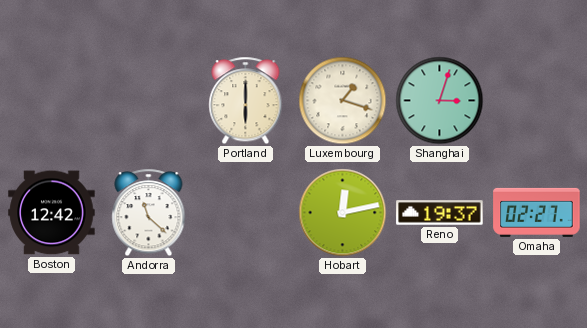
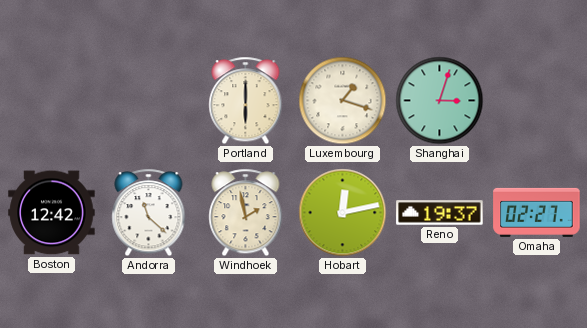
Windhoek: none -> 1:58 (246, 213)
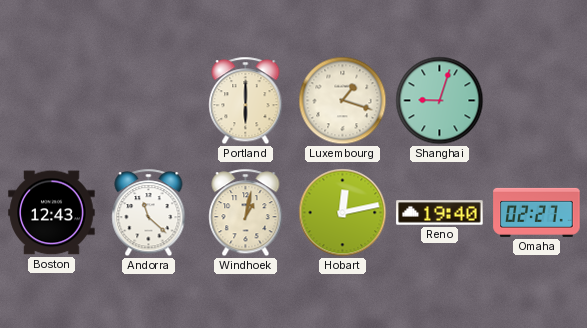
Shanghai: 3:03 -> 9:03 (440, 101)
Boston: 12:42 -> 12:43 (52, 213)
Windhoek: 1:58 -> 1:02 (246, 213)
Reno: 19:37 -> 19:40 (440, 213)
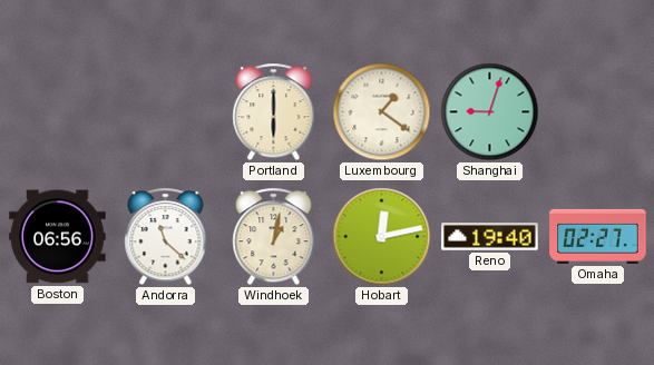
Luxembourg: 1:18 -> 1:21 (382, 112)
Boston: 12:43 -> 06:56 (58, 237)
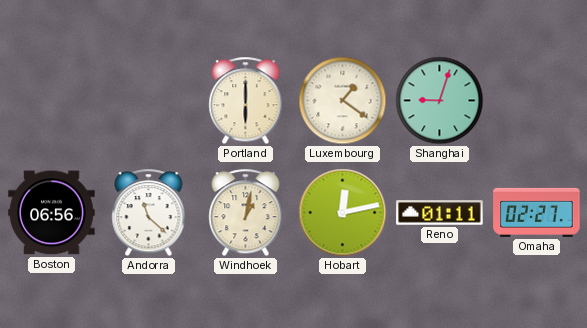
Reno: 19:40 -> 01:11 (440, 213)
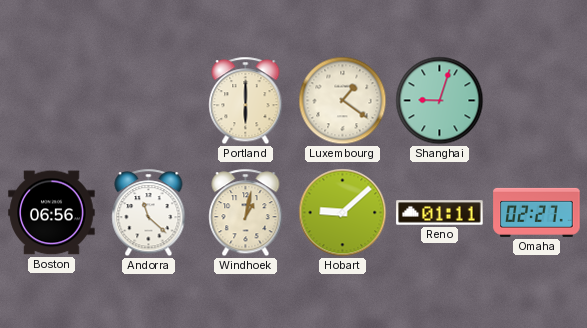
Hobart: 12:13 -> 9:08 (343, 213)
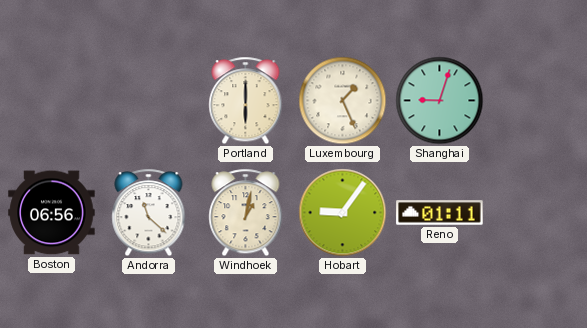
Luxembourg: 1:21 -> 1:26 (343, 101)
Hobart: 9:08 -> 9:06 (343, 213)
Omaha: 02:27 -> none (537, 212)
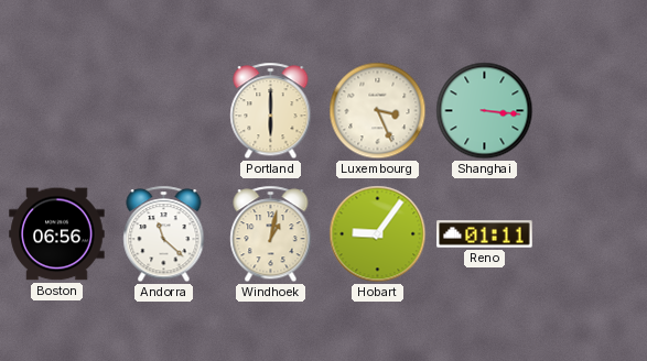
Luxembourg: 1:26 -> 3:26 (378, 111)
Shanghai: 9:03 -> 3:16 (485, 111)
